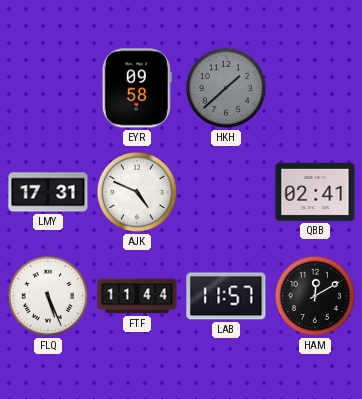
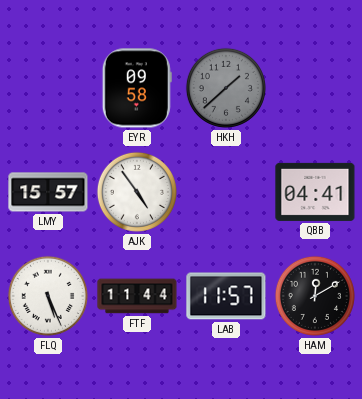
LMY: 17:31 -> 15:57 (48, 192)
AJK: 4:49 -> 4:54 (137, 192)
QBB: 02:41 -> 04:41 (315, 192)
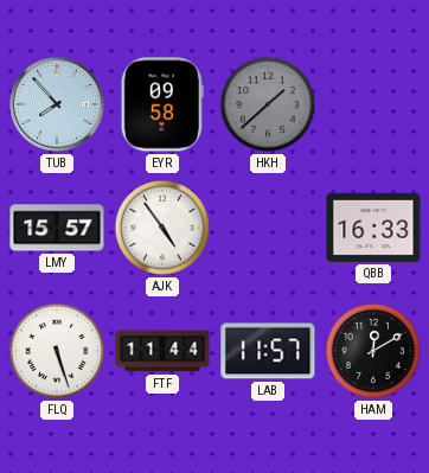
TUB: none -> 7:53 (58, 104)
QBB: 04:41 -> 16:33 (373, 228)
FLQ: 5:26 -> 5:27 (57, 351)
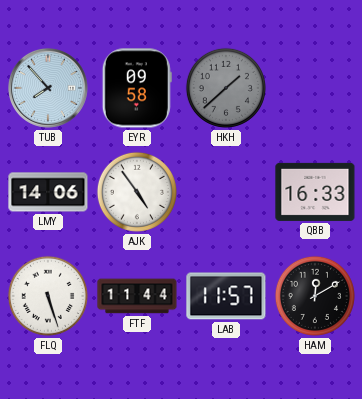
LMY: 15:57 -> 14:06 (48, 192)
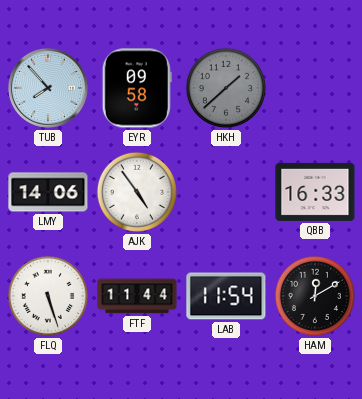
LAB: 11:57 -> 11:54 (226, 296)
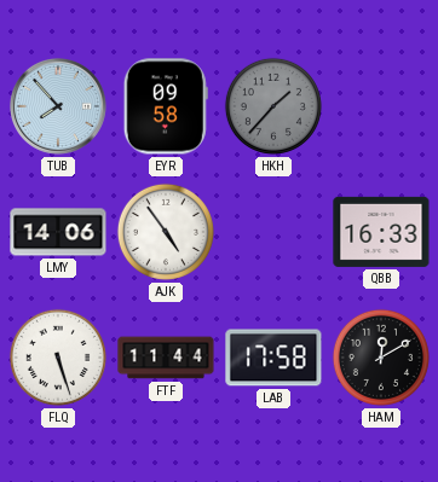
HKH: 1:38 -> 1:37 (273, 106)
LAB: 11:54 -> 17:58 (273, 358)
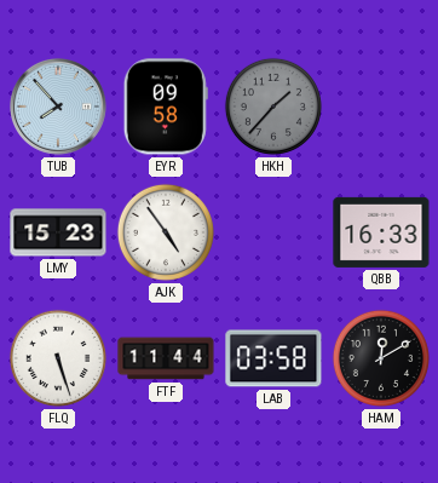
LMY: 14:06 -> 15:23 (58, 232)
LAB: 17:58 -> 03:58 (273, 358)
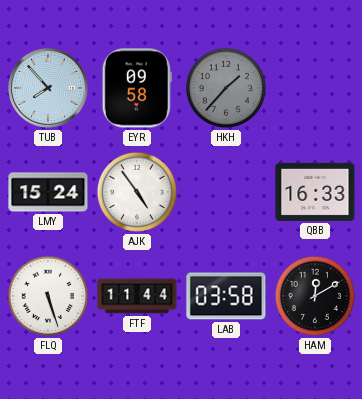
LMY: 15:23 -> 15:24 (48, 192)
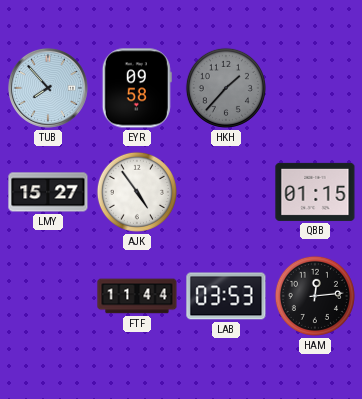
LMY: 15:24 -> 15:27 (48, 192)
QBB: 16:33 -> 01:15 (315, 192)
FLQ: 5:27 -> none (48, 296)
LAB: 03:58 -> 03:53 (226, 296)
HAM: 12:10 -> 12:14 (315, 296)
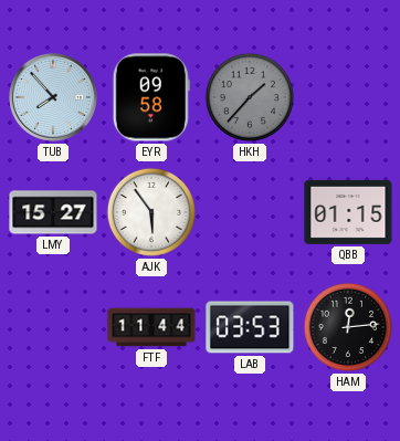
AJK: 4:54 -> 5:54 (151, 212)
